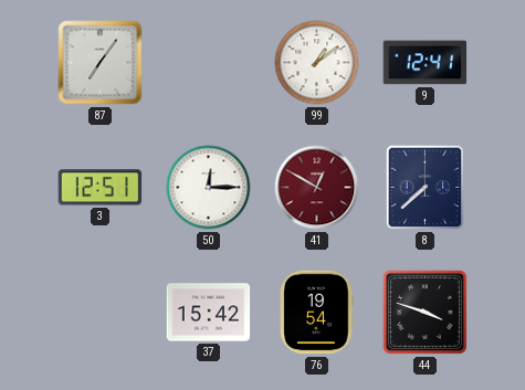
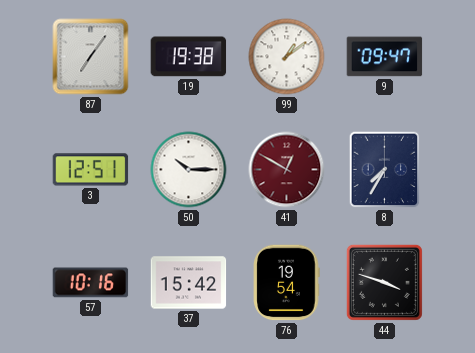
19: none -> 19:38 (189, 57)
9: 12:41 -> 09:47 (385, 57)
50: 12:15 -> 10:15 (189, 170)
8: 7:38 -> 7:35 (385, 170)
57: none -> 10:16 (91, 283)
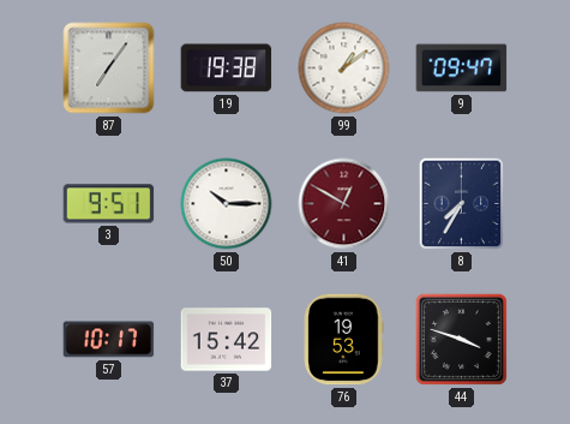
3: 12:51 -> 9:51 (109, 204)
57: 10:16 -> 10:17 (109, 340)
76: 19:54 -> 19:53 (343, 340)
